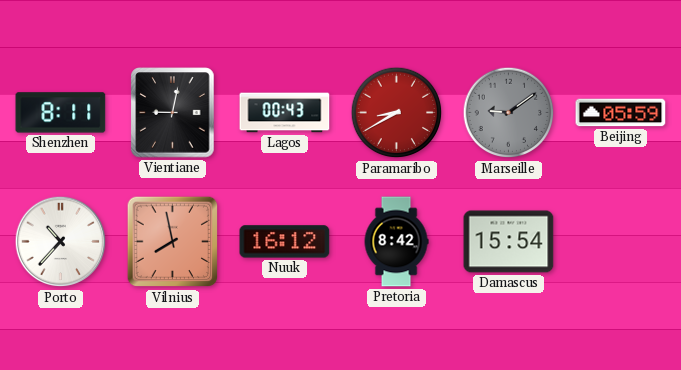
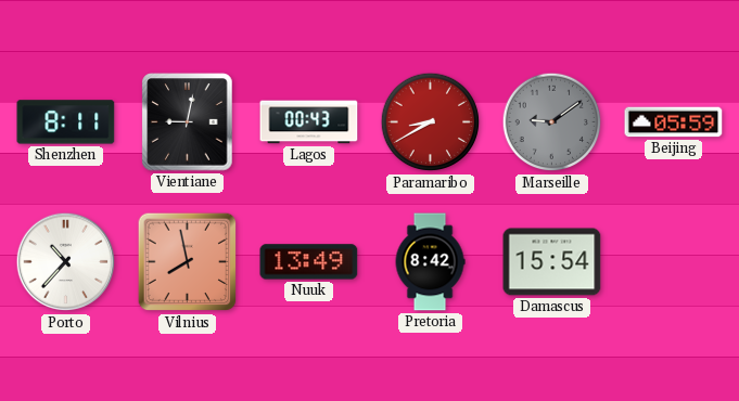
Nuuk: 16:12 -> 13:49 (309, 262)
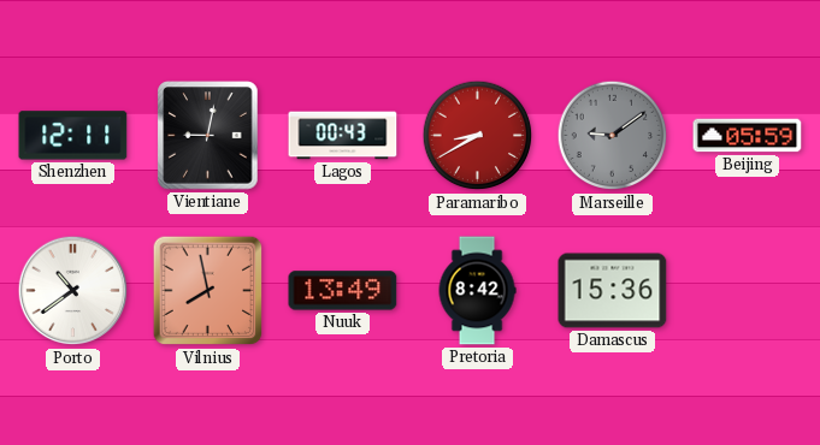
Shenzhen: 8:11 -> 12:11 (73, 136)
Porto: 10:37 -> 10:39 (73, 291)
Damascus: 15:54 -> 15:36 (613, 291)
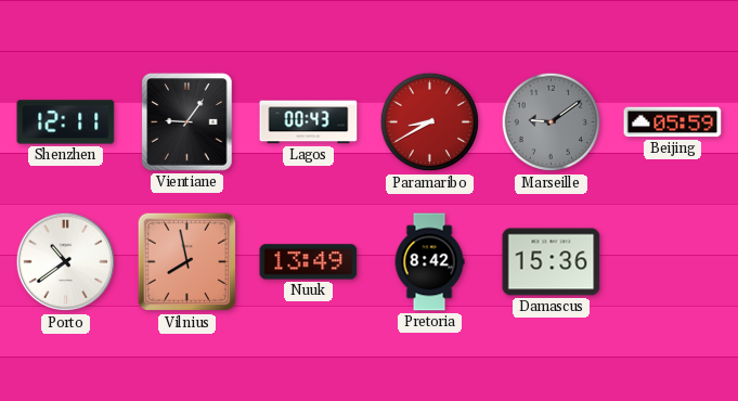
Vientiane: 9:02 -> 9:06 (187, 122)
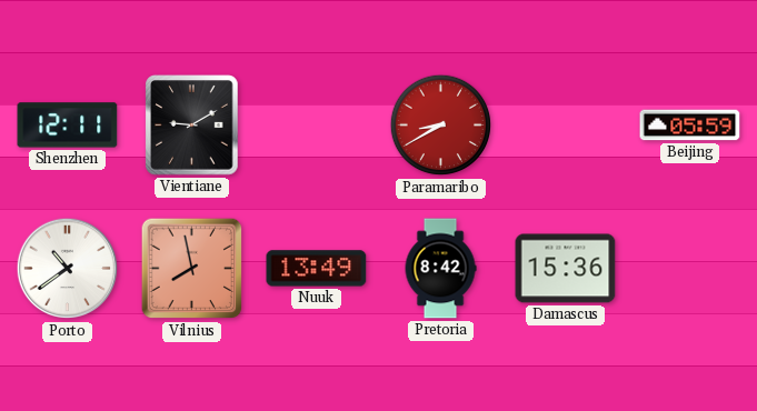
Vientiane: 9:06 -> 9:10 (192, 126)
Lagos: 00:43 -> none (309, 122)
Marseille: 9:09 -> none (552, 122)
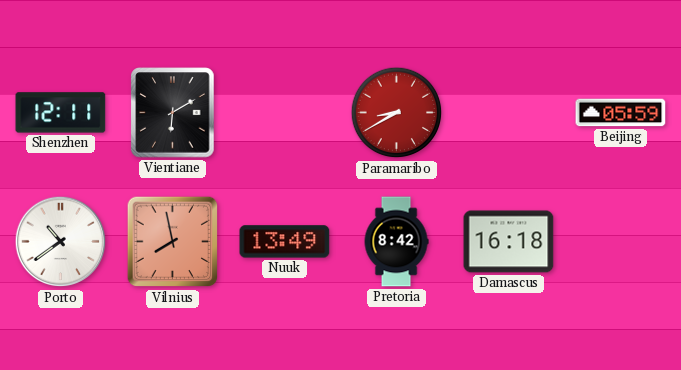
Vientiane: 9:10 -> 6:10 (173, 113)
Damascus: 15:36 -> 16:18 (509, 242)
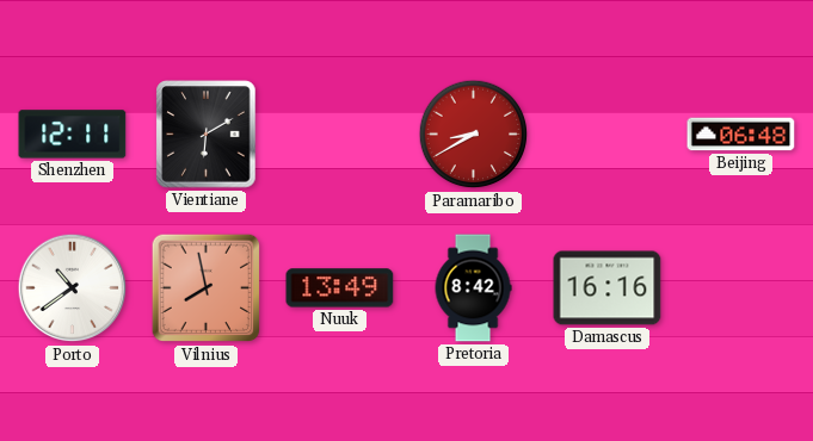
Beijing: 05:59 -> 06:48 (741, 135)
Damascus: 16:18 -> 16:16 (608, 288)
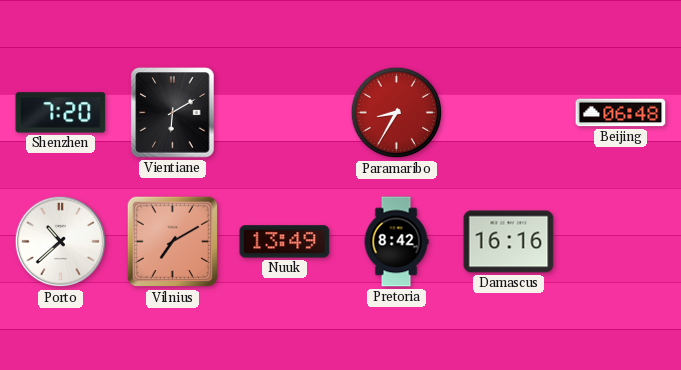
Shenzhen: 12:11 -> 7:20 (61, 113)
Paramaribo: 8:40 -> 8:35 (397, 113)
Porto: 10:39 -> 10:38 (61, 242)
Vilnius: 7:58 -> 7:10 (173, 242)
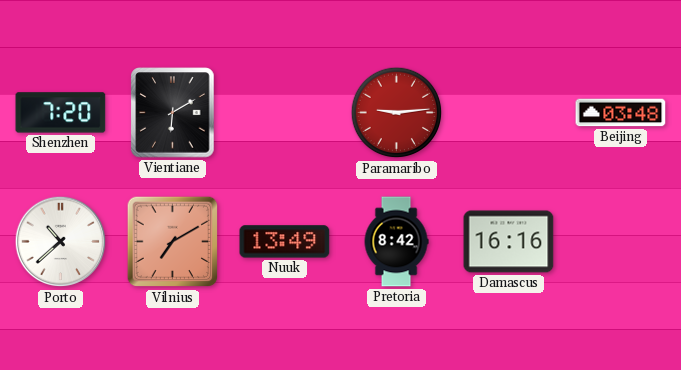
Paramaribo: 8:35 -> 9:14 (397, 113)
Beijing: 06:48 -> 03:48 (621, 113)
